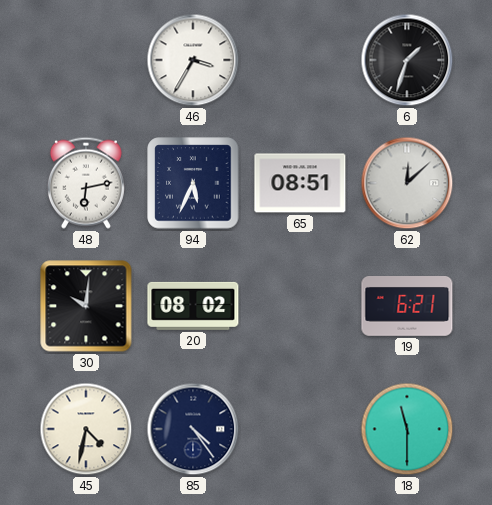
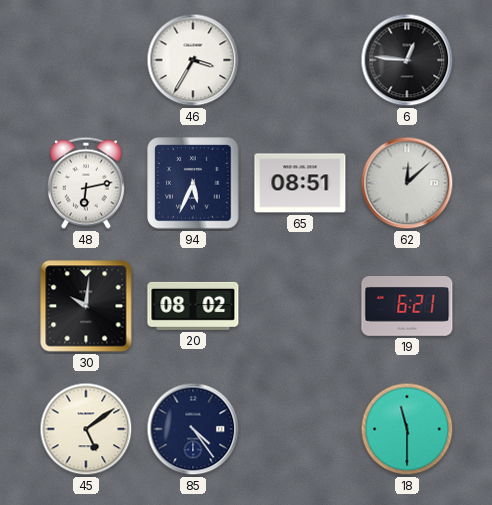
6: 1:33 -> 12:46 (407, 60)
45: 4:32 -> 5:09 (86, 429)
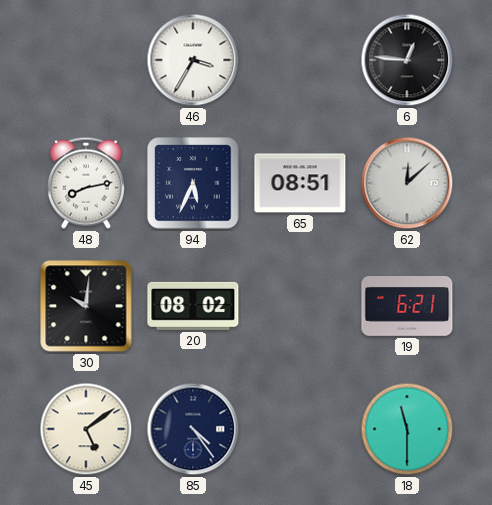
48: 6:13 -> 8:13 (86, 183)
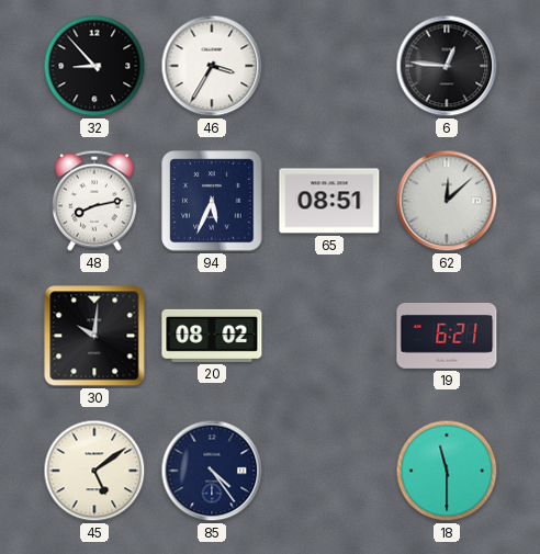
32: none -> 8:53 (94, 66)
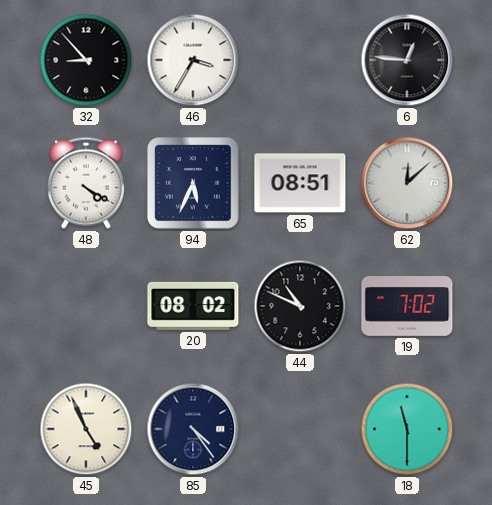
48: 8:13 -> 4:20 (86, 183)
30: 10:01 -> none (94, 336)
44: none -> 10:49 (300, 306)
19: 6:21 -> 7:02 (407, 307)
45: 5:09 -> 4:56 (86, 429)
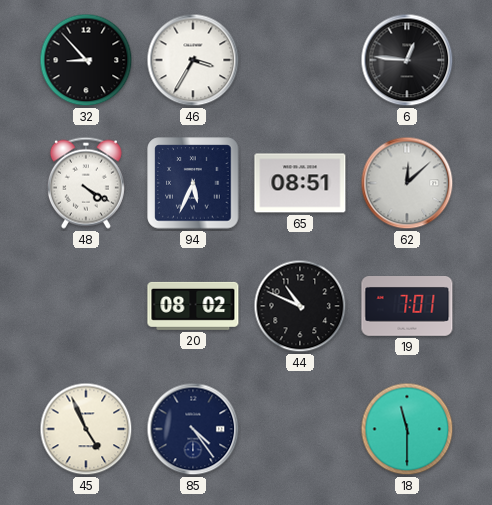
19: 7:02 -> 7:01 (407, 307)
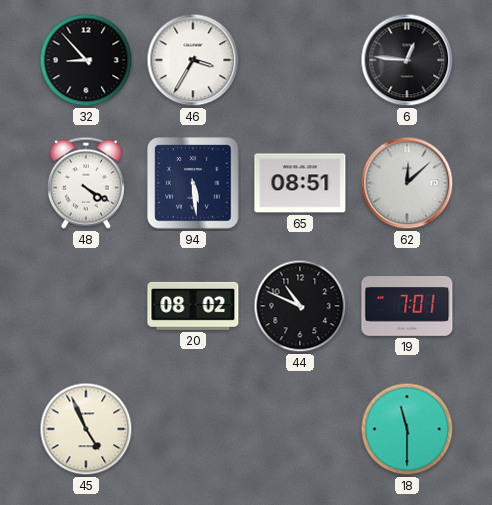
94: 5:34 -> 5:29 (193, 183)
85: 4:24 -> none (193, 429)
